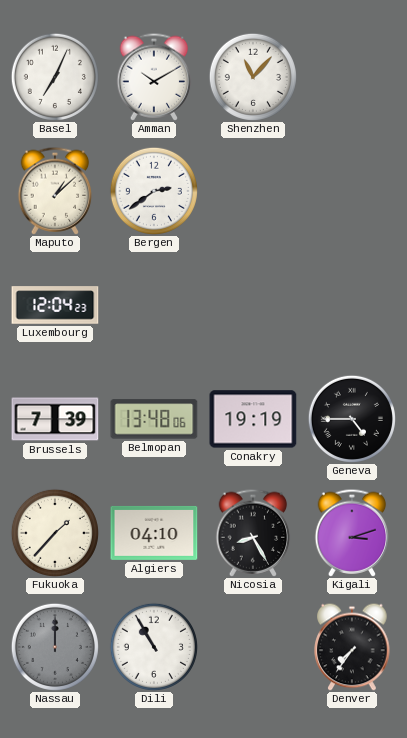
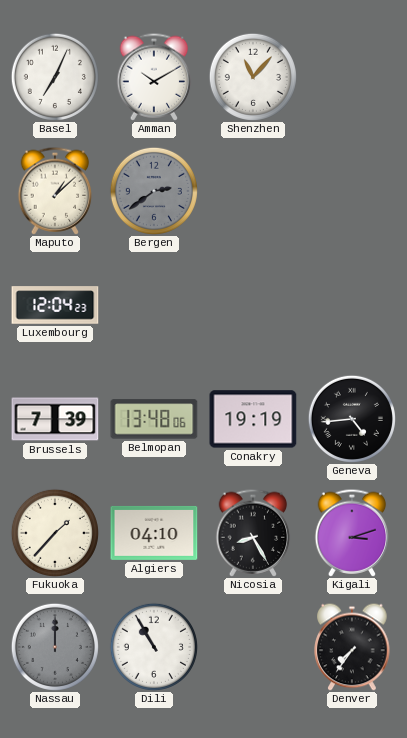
Bergen dial: white -> grey (154, 191)
Geneva: 4:45 -> 4:44 (352, 419)
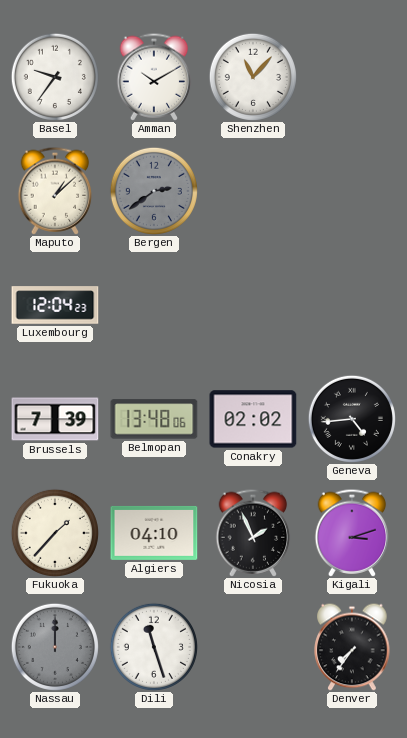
Basel: 7:04 -> 9:36 (55, 77)
Conakry: 19:19 -> 02:02 (253, 419)
Nicosia: 8:25 -> 1:56 (253, 533)
Dili: 10:55 -> 11:27 (154, 647)
